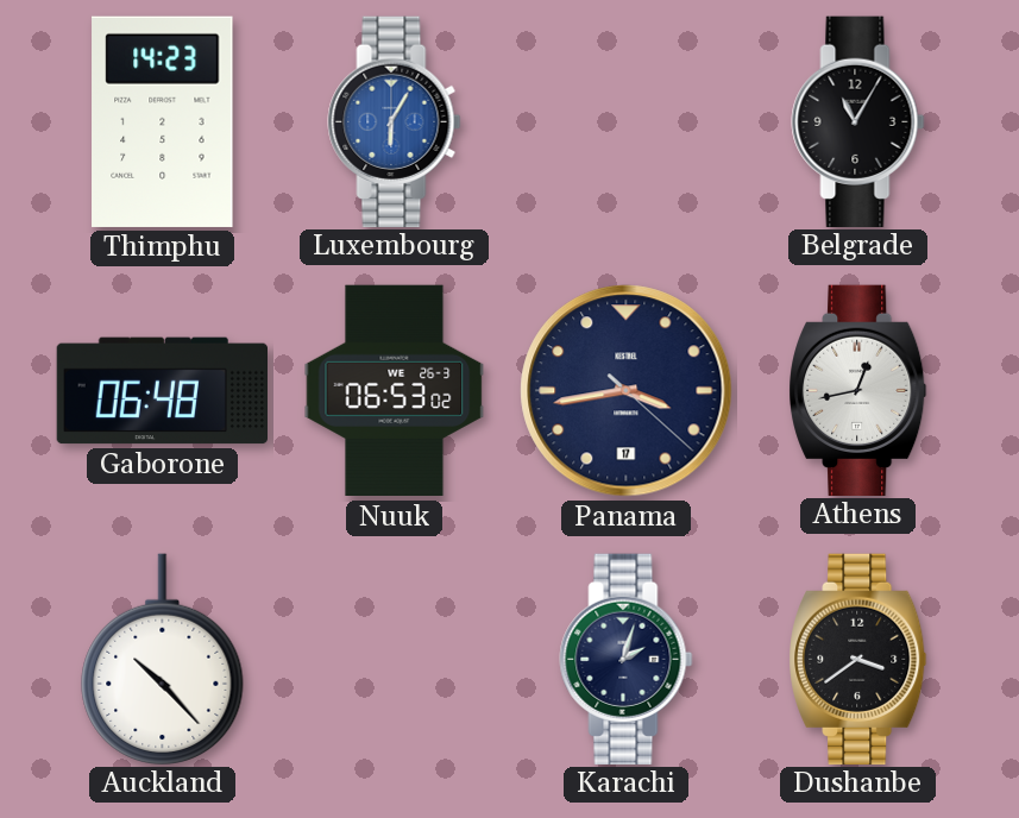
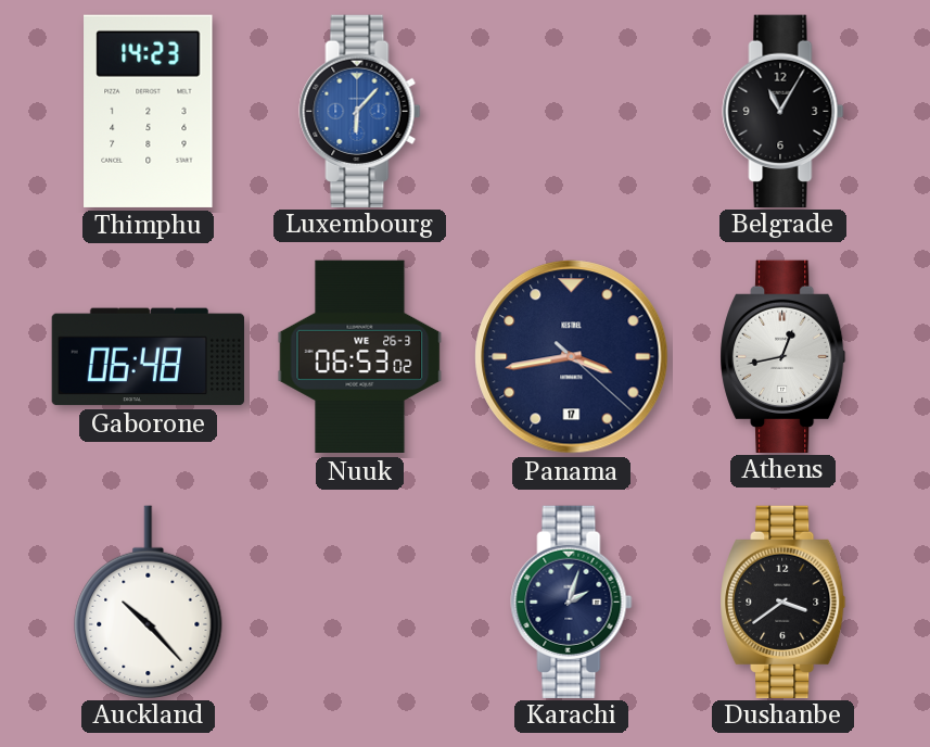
Luxembourg: 6:05 -> 6:07 (360, 111)
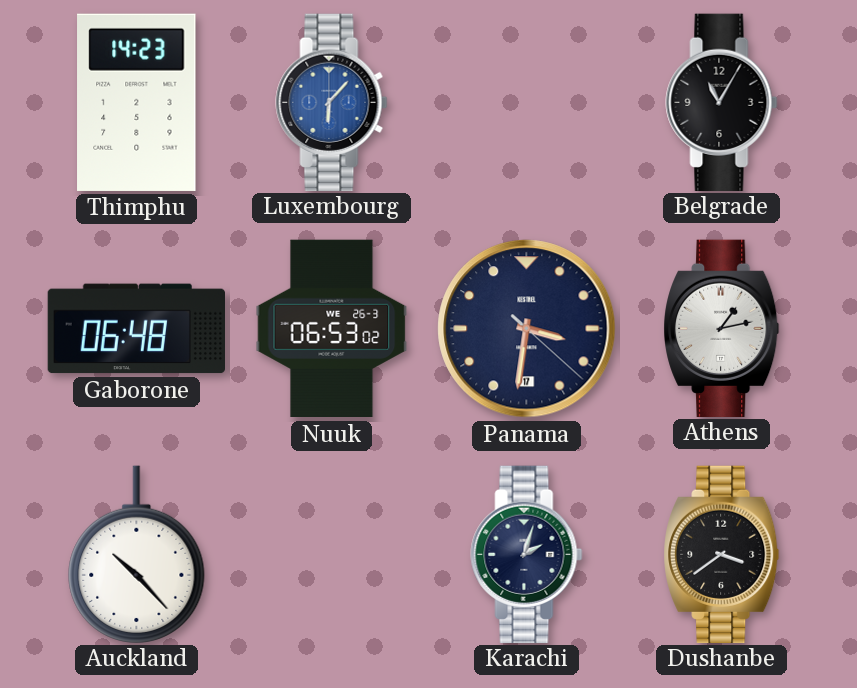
Panama: 3:43 -> 3:31 (527, 329)
Athens: 12:43 -> 1:13 (722, 328)
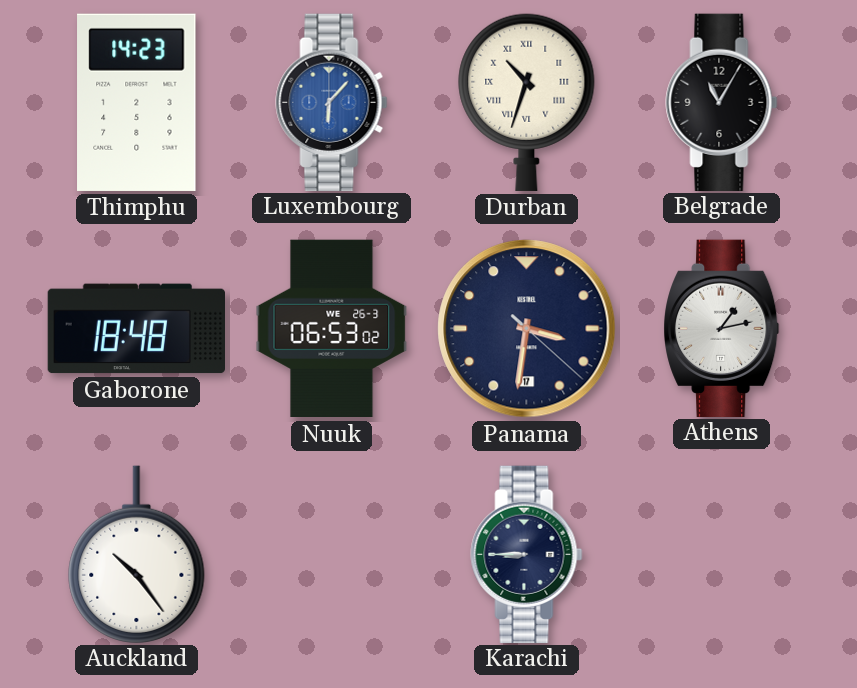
Durban: none -> 10:33 (527, 102)
Gaborone: 06:48 -> 18:48 (136, 329)
Auckland: 10:23 -> 10:24 (137, 554)
Karachi: 2:03 -> 8:45 (527, 554)
Dushanbe: 3:39 -> none (722, 554)
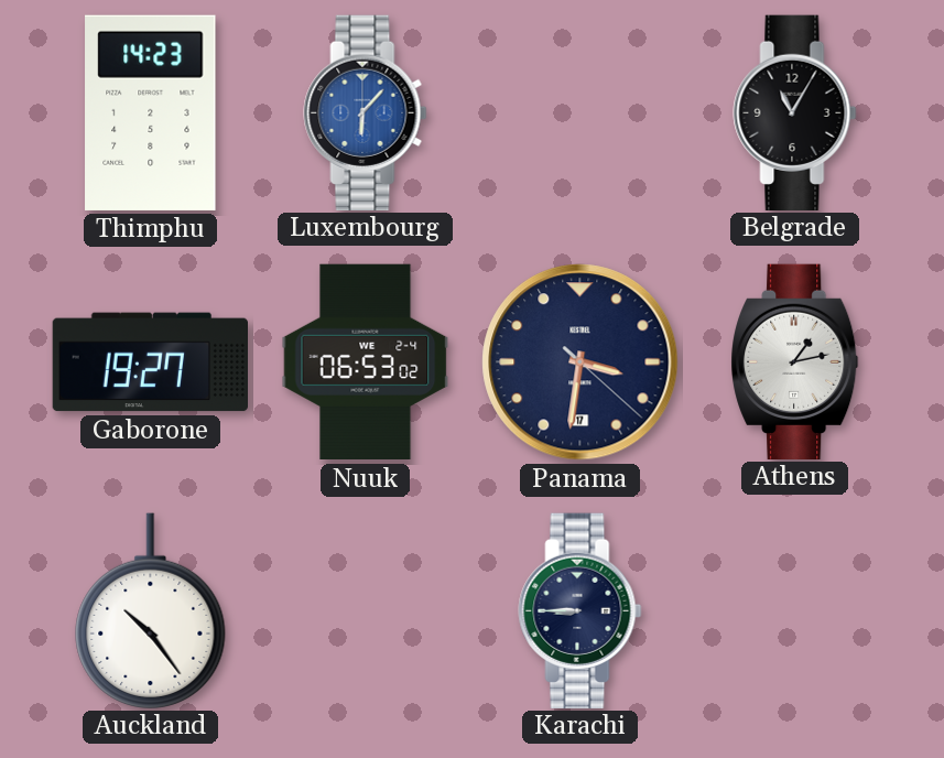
Durban: 10:33 -> none (527, 102)
Gaborone: 18:48 -> 19:27 (150, 362)
Nuuk date: WE 26-3 -> WE 2-4 (366, 362)
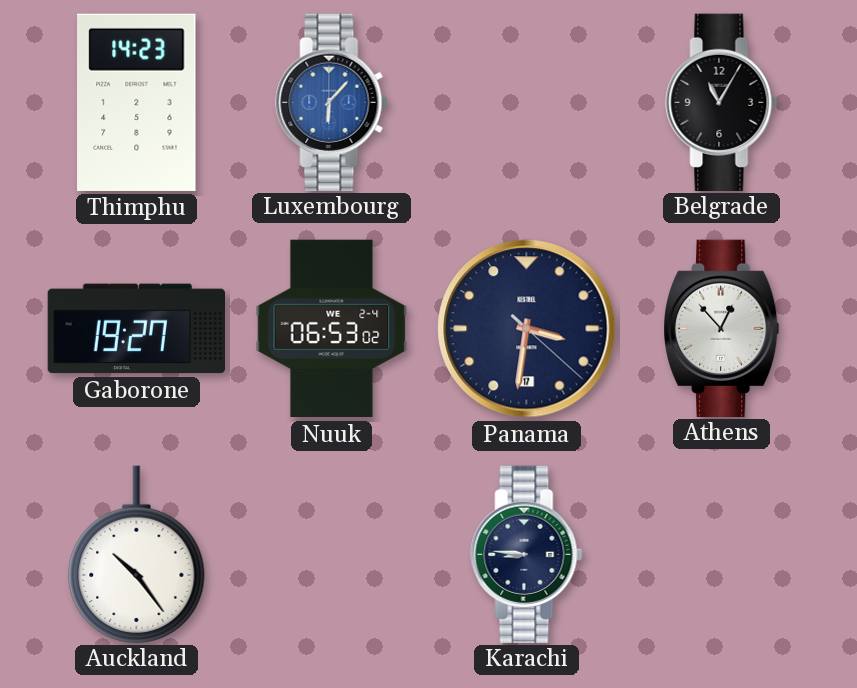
Athens: 1:13 -> 12:53 (722, 328)
Karachi: 8:45 -> 8:46 (527, 554)
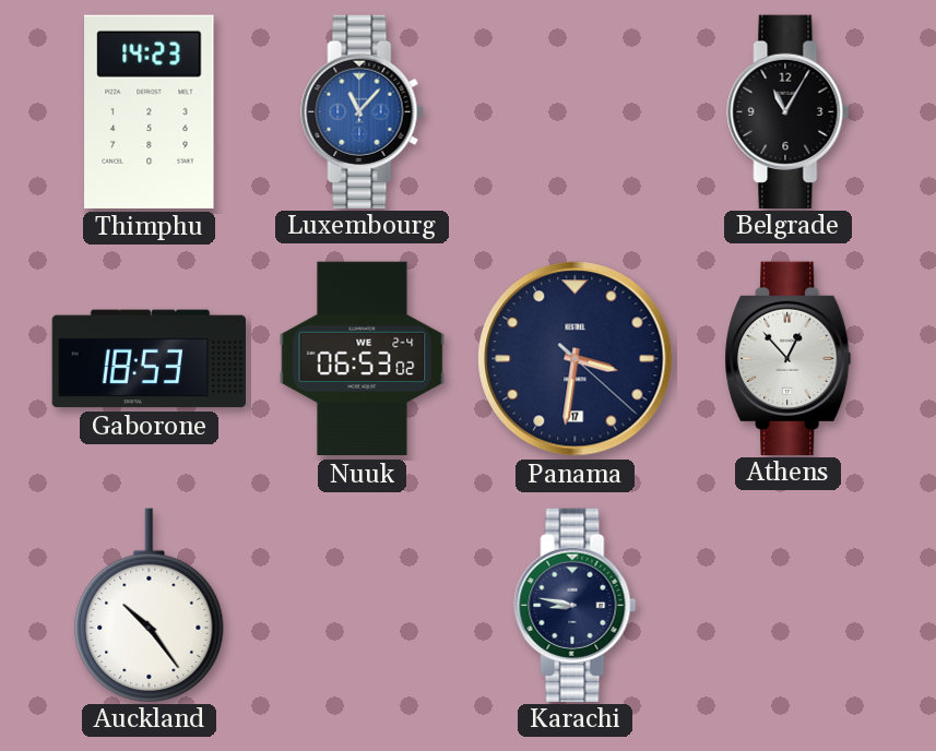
Luxembourg: 6:07 -> 11:07 (363, 111)
Gaborone: 19:27 -> 18:53 (149, 359)
Karachi: 8:46 -> 8:47 (576, 605)
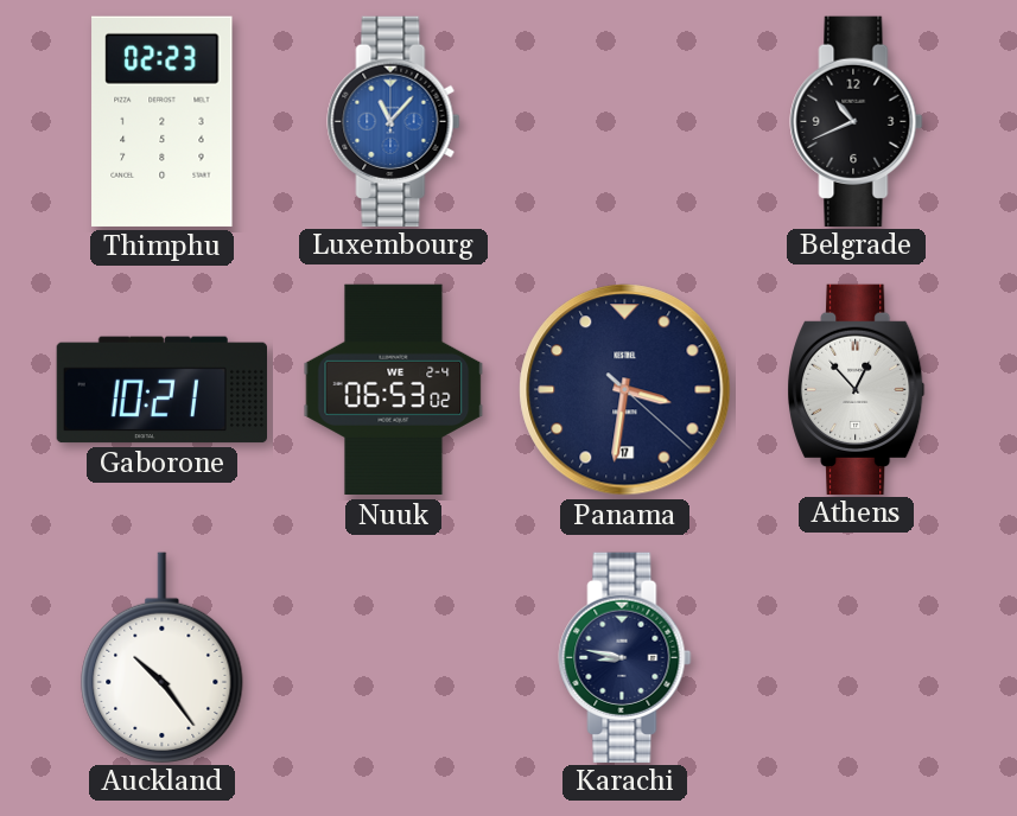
Thimphu: 14:23 -> 02:23 (163, 121)
Belgrade: 11:05 -> 10:41 (857, 121)
Gaborone: 18:53 -> 10:21 (161, 390)
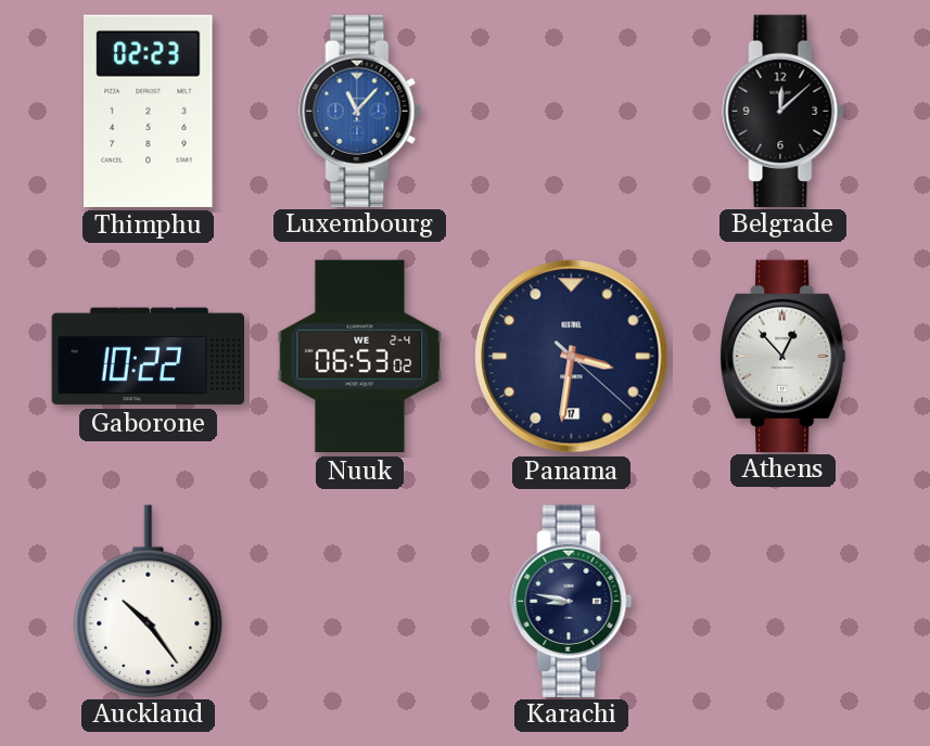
Belgrade: 10:41 -> 12:08 (784, 111)
Gaborone: 10:21 -> 10:22 (148, 357)
